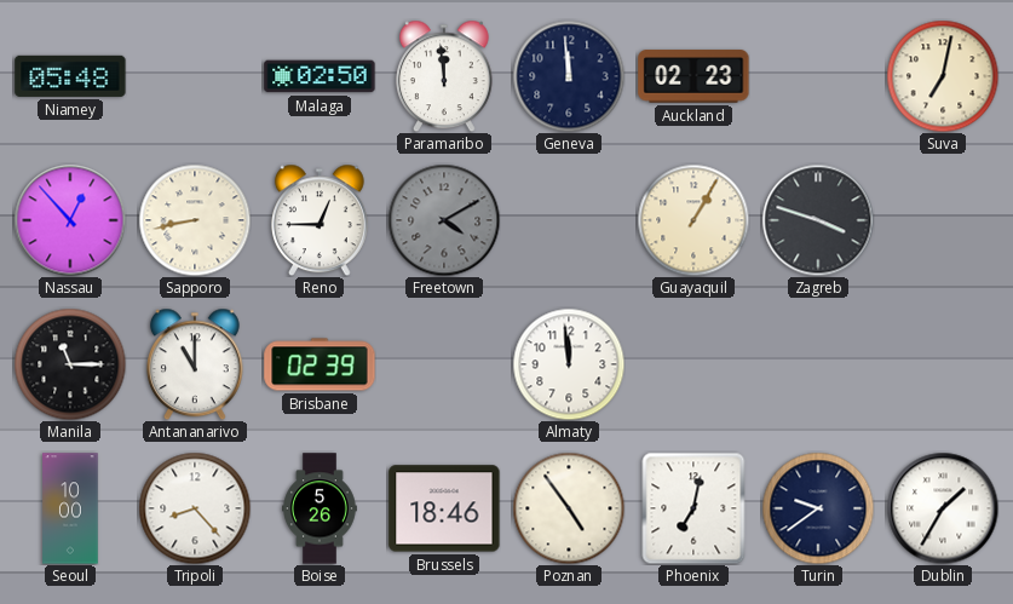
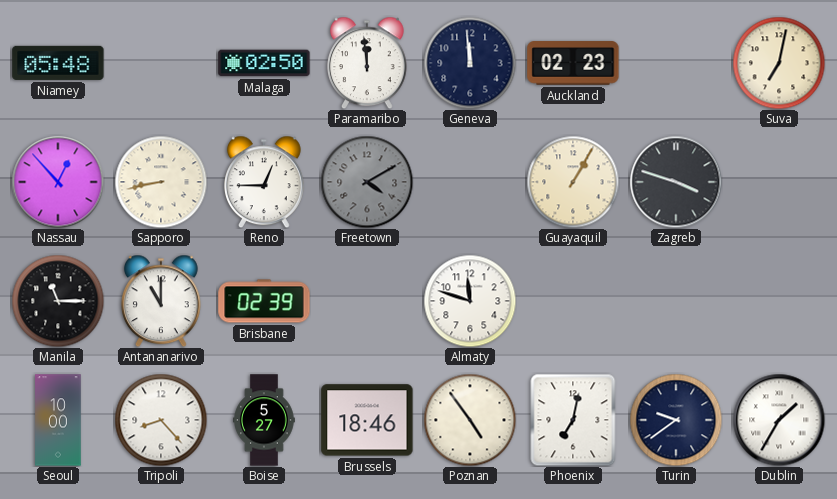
Almaty: 11:59 -> 11:48 (470, 301)
Boise: 5:26 -> 5:27 (265, 420)
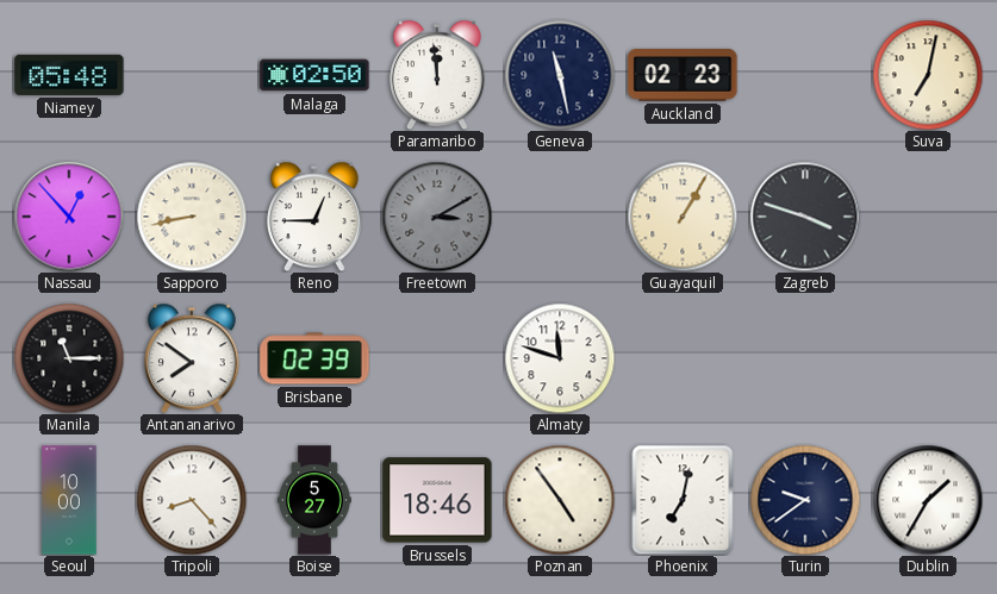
Geneva: 11:59 -> 11:28 (560, 75)
Freetown: 4:10 -> 3:10 (437, 217)
Antananarivo: 11:00 -> 7:51 (192, 358)
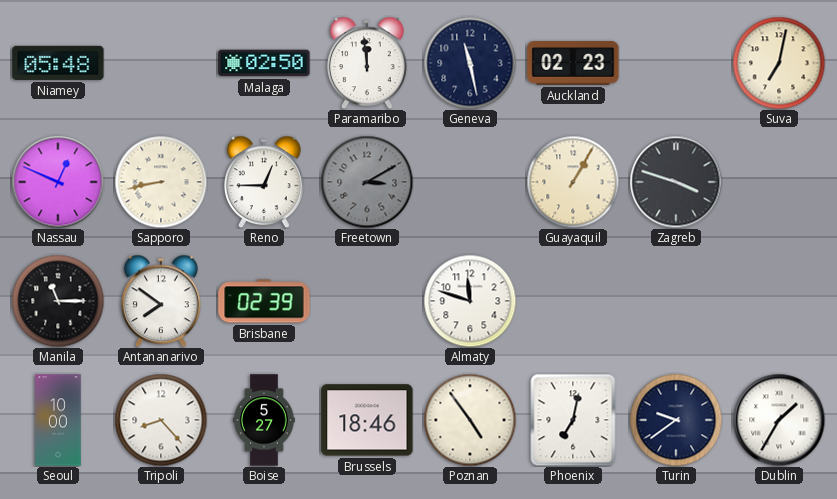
Nassau: 12:53 -> 12:49 (58, 182)
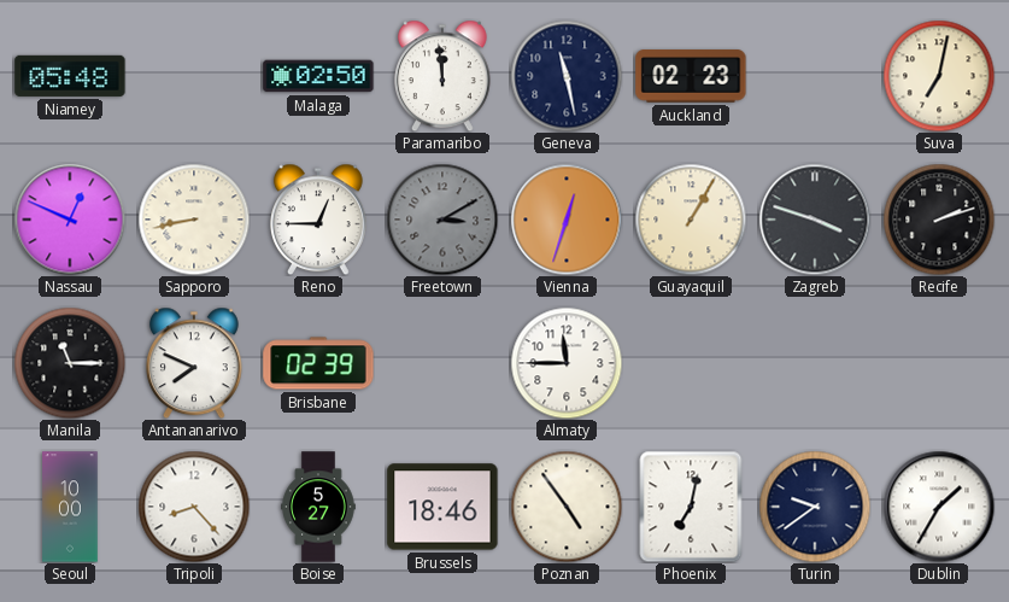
Vienna: none -> 12:33 (567, 220)
Recife: none -> 2:12 (939, 220)
Antananarivo: 7:51 -> 7:49 (194, 363)
Almaty: 11:48 -> 11:45 (567, 363)
